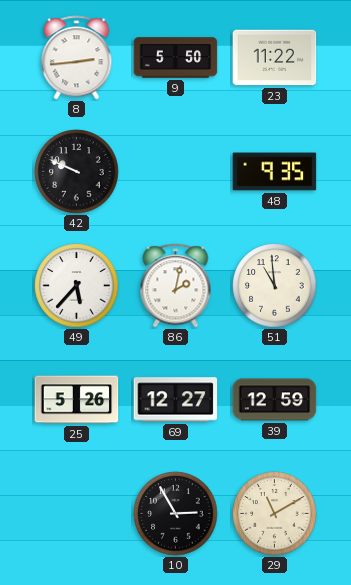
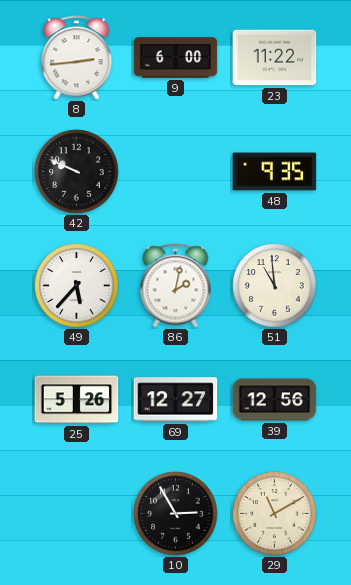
9: 5:50 -> 6:00 (176, 58)
39: 12:59 -> 12:56 (275, 400)
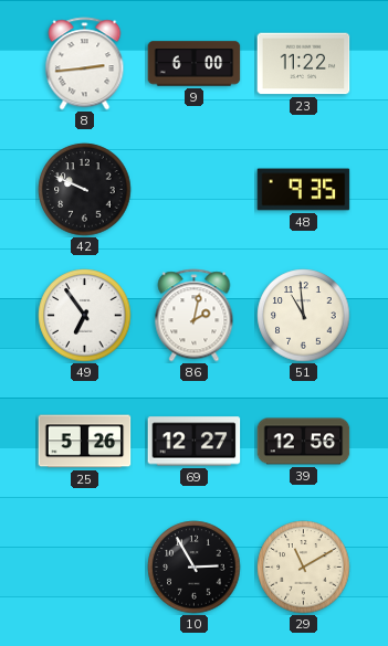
49: 5:37 -> 6:54 (85, 316)
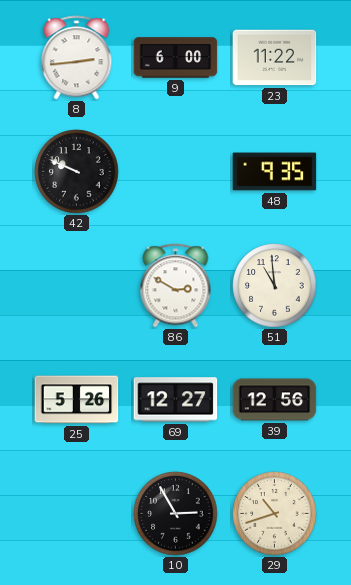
49: 6:54 -> none (85, 316)
86: 2:02 -> 2:50 (176, 286)
29: 11:10 -> 10:42 (275, 514)
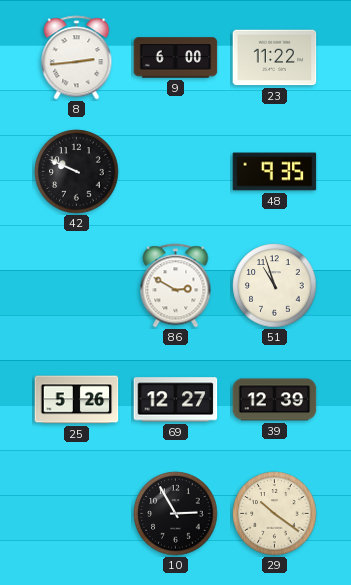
51: 10:59 -> 10:57 (275, 286)
39: 12:56 -> 12:39 (275, 400)
29: 10:42 -> 10:21 (275, 514)
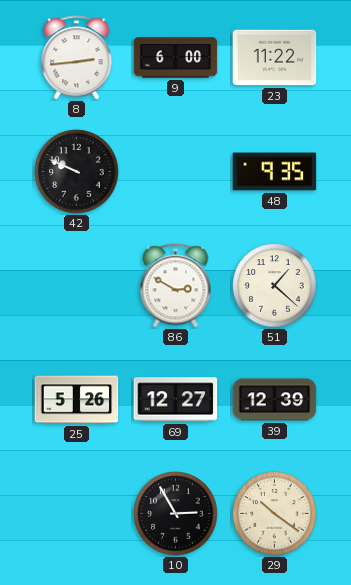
51: 10:57 -> 1:22 (275, 286)
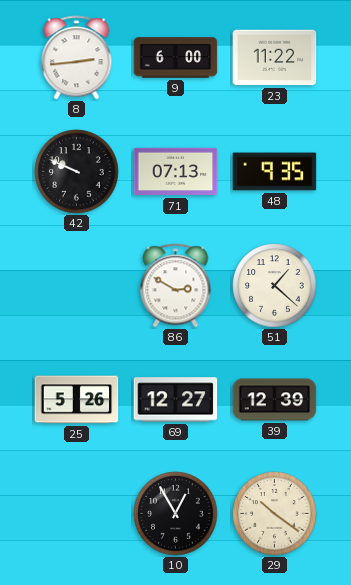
71: none -> 07:13 (176, 172)
10: 2:55 -> 12:55 (176, 514)
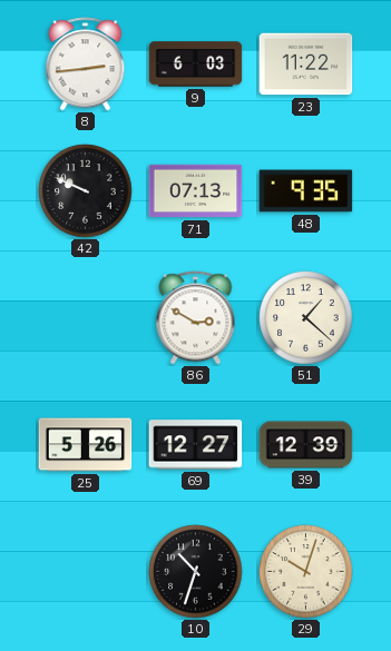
9: 6:00 -> 6:03 (196, 65)
10: 12:55 -> 10:33 (196, 572)
29: 10:21 -> 10:03 (306, 572)
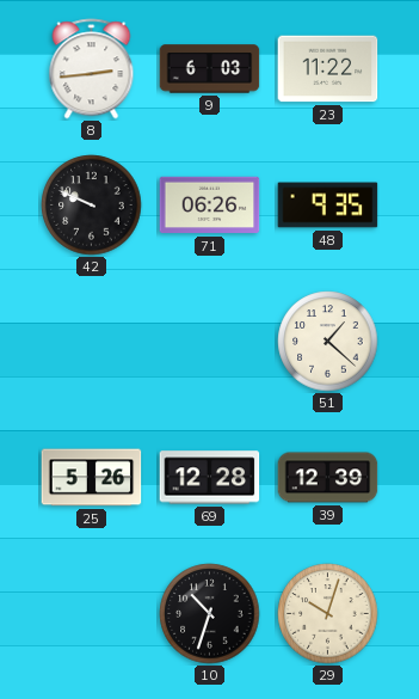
71: 07:13 -> 06:26 (210, 206)
86: 2:50 -> none (196, 318)
69: 12:27 -> 12:28 (210, 478)
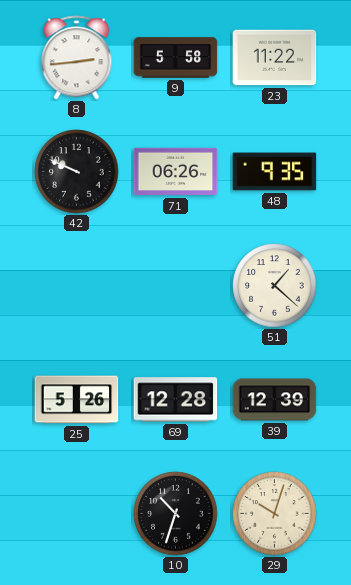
9: 6:03 -> 5:58 (176, 58)
